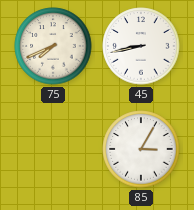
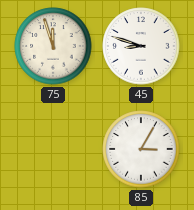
75: 7:41 -> 11:57 (53, 46)
45: 8:43 -> 8:48 (141, 46)
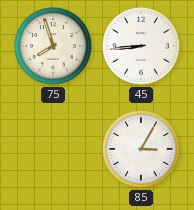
75: 11:57 -> 7:57 (53, 46)
45: 8:48 -> 8:44 (141, 46)
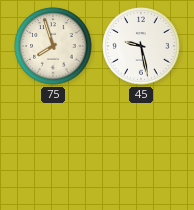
45: 8:44 -> 9:28 (141, 46)
85: 3:05 -> none (141, 149)
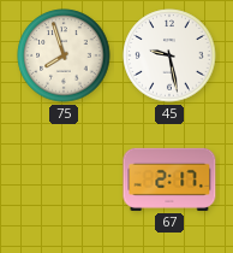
67: none -> 2:17 (169, 180)
